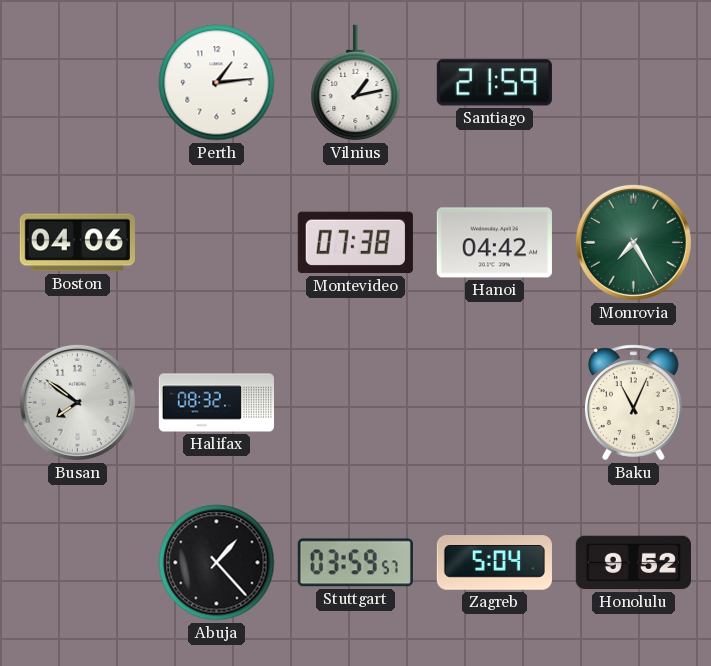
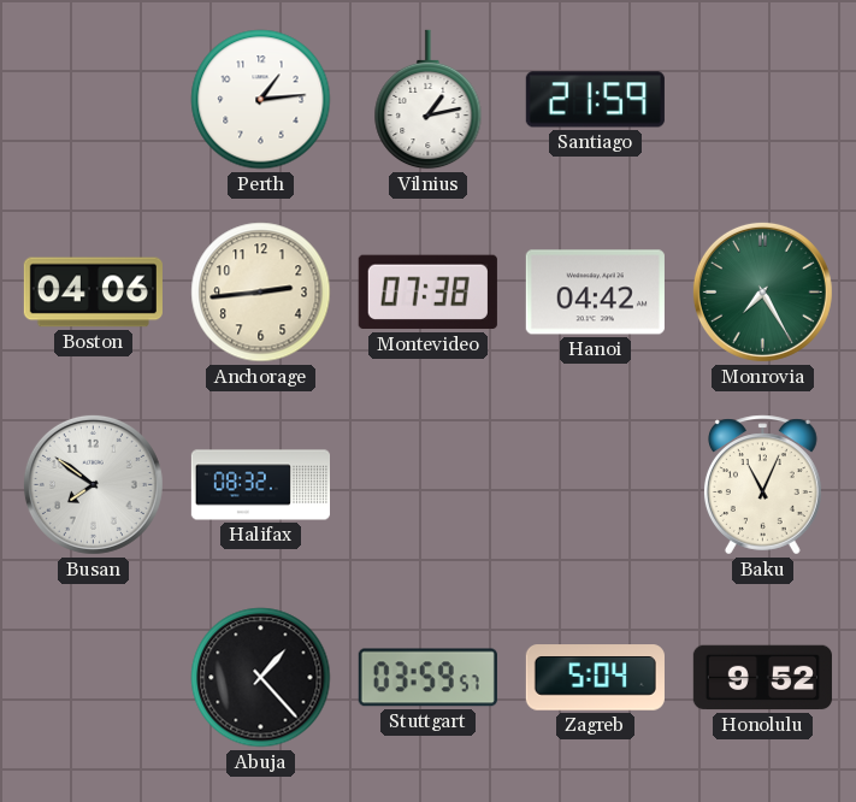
Anchorage: none -> 2:44 (261, 293)
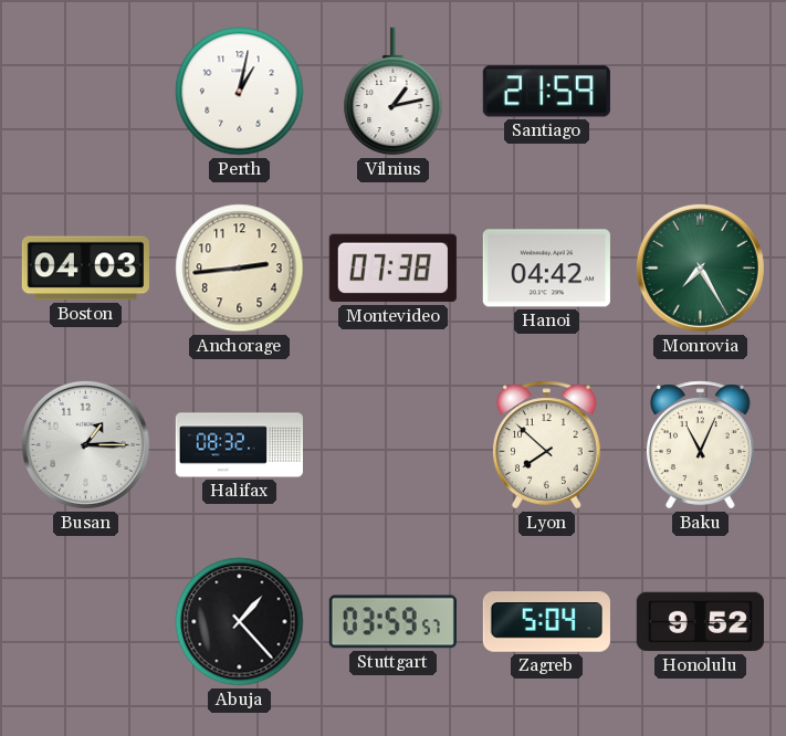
Perth: 1:14 -> 1:02 (240, 92)
Boston: 04:06 -> 04:03 (85, 269)
Busan: 7:51 -> 1:15 (85, 444)
Lyon: none -> 7:52 (546, 445)
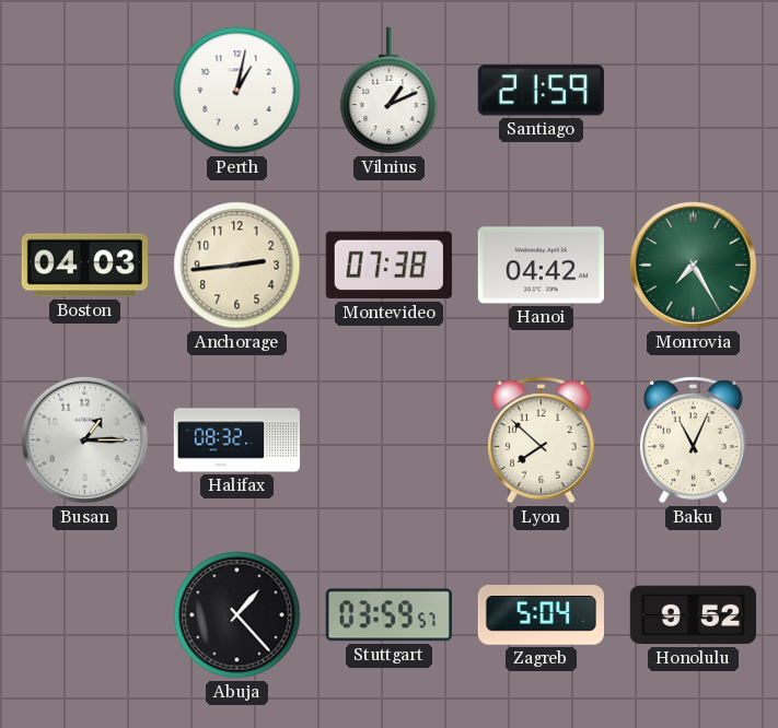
Vilnius: 1:13 -> 1:11 (390, 91)
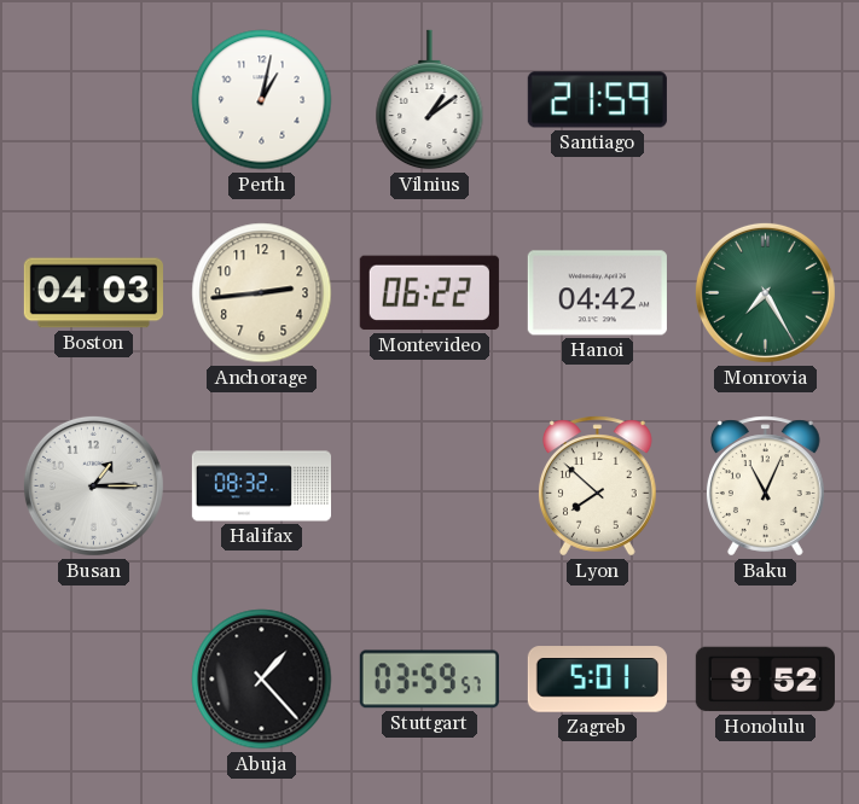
Vilnius: 1:11 -> 1:09 (430, 100)
Montevideo: 07:38 -> 06:22 (429, 293)
Zagreb: 5:04 -> 5:01 (597, 680)
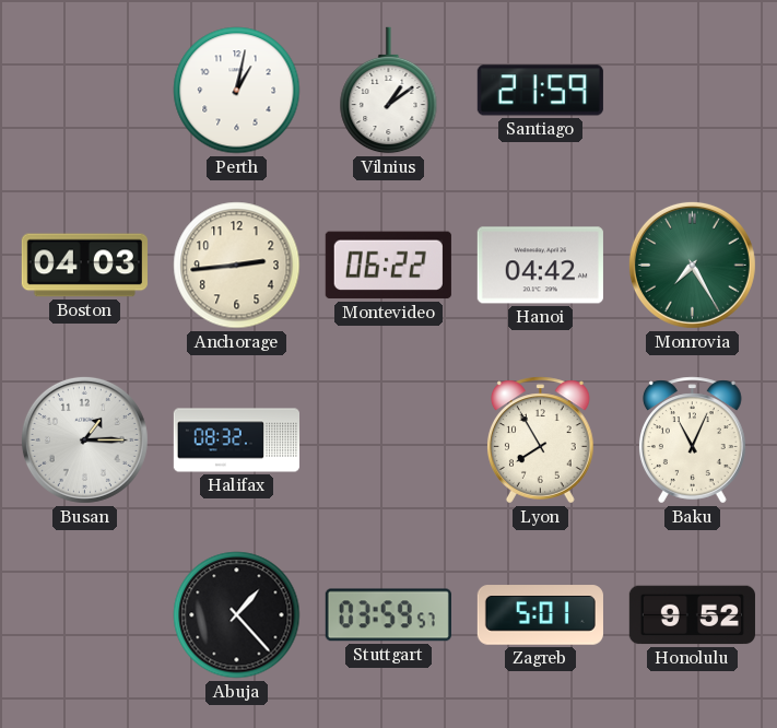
Lyon: 7:52 -> 7:55 (540, 441)
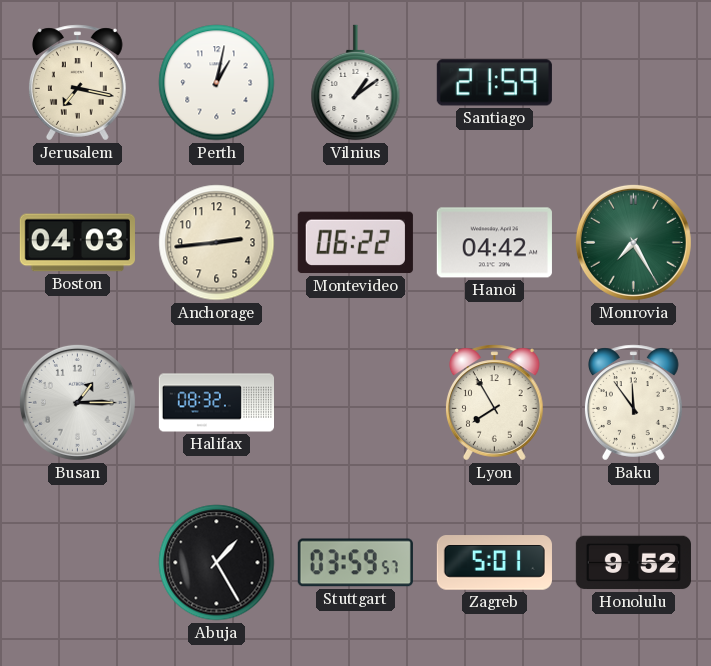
Jerusalem: none -> 7:17 (77, 83)
Baku: 11:04 -> 11:54 (633, 403)
Abuja: 1:23 -> 1:25 (217, 563)
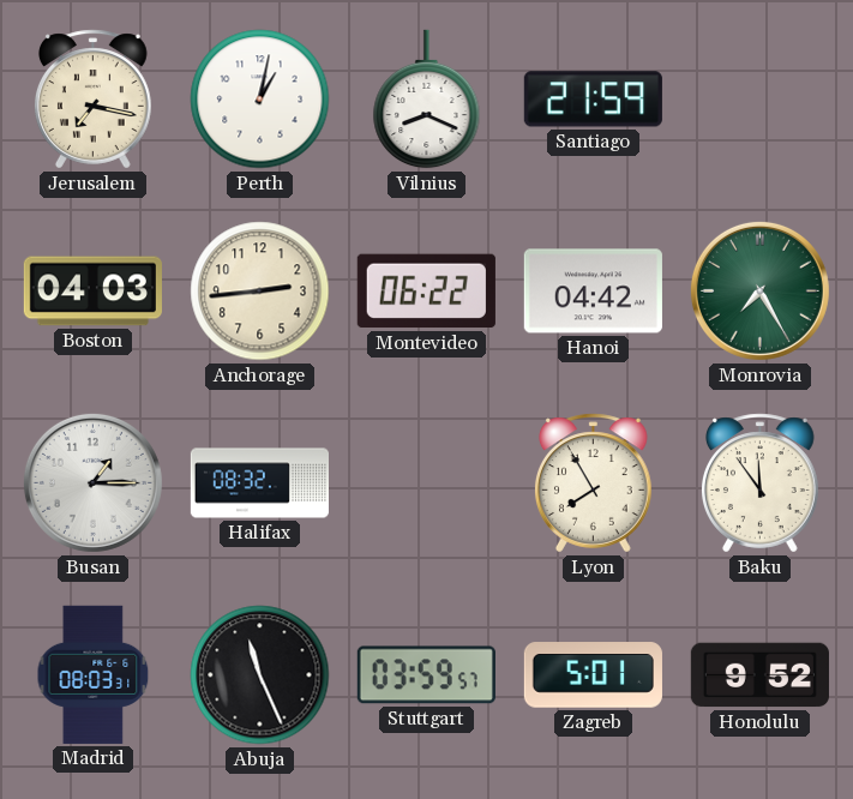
Vilnius: 1:09 -> 8:19 (427, 100)
Madrid: none -> 08:03 (94, 674)
Abuja: 1:25 -> 11:26 (260, 675)
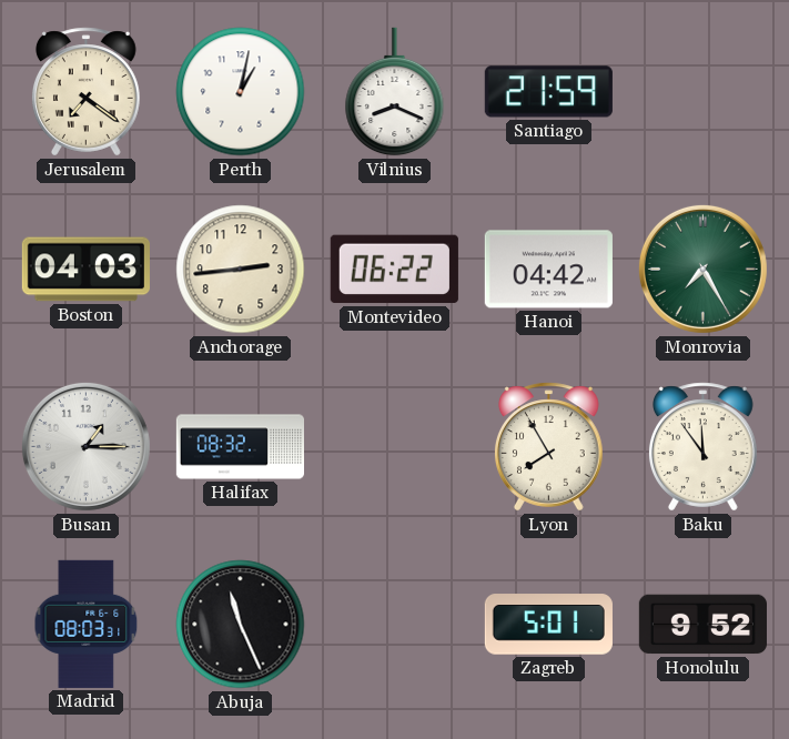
Jerusalem: 7:17 -> 7:21 (85, 92)
Stuttgart: 03:59 -> none (426, 675)
